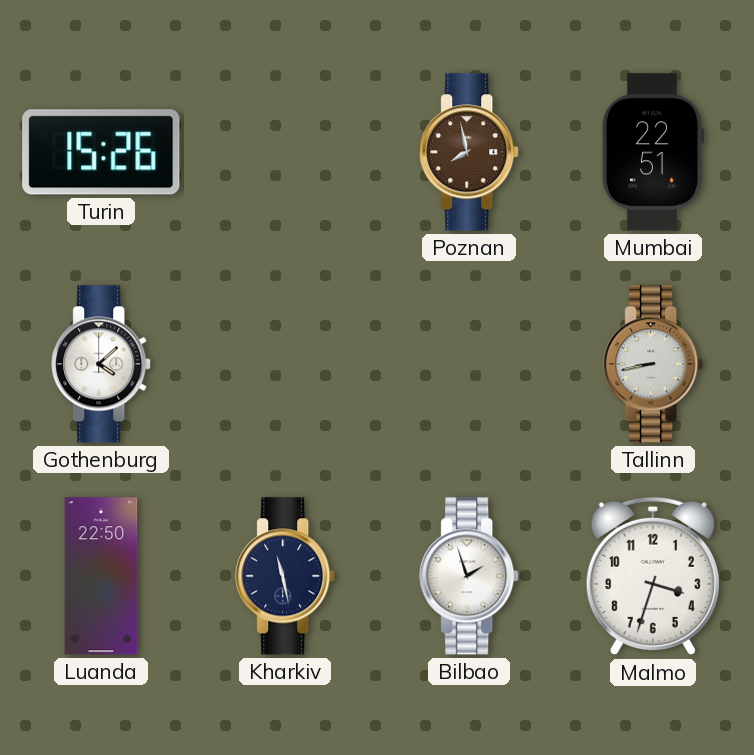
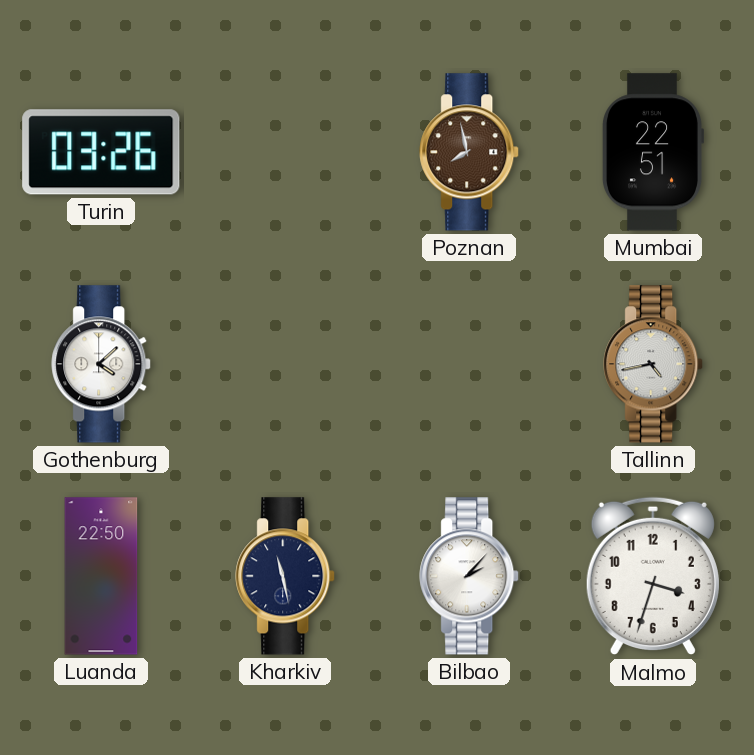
Turin: 15:26 -> 03:26 (101, 152)
Tallinn: 8:43 -> 4:43 (654, 364)
Bilbao: 1:57 -> 2:07 (470, 576)
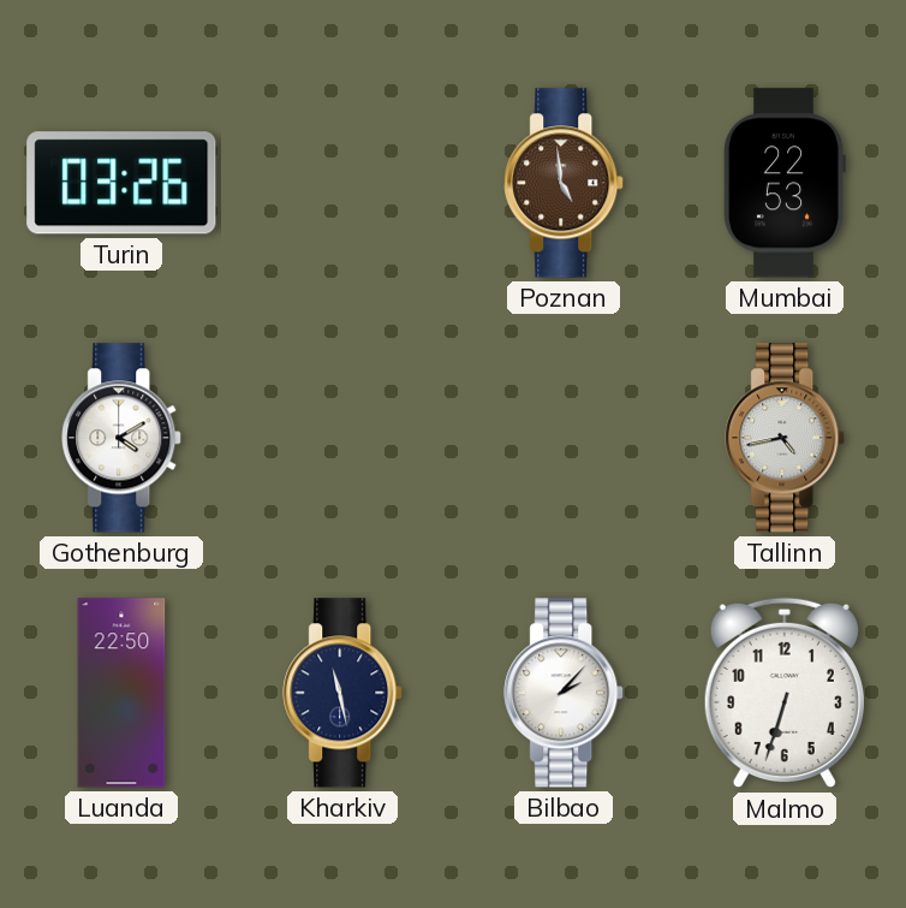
Poznan: 7:58 -> 4:59 (565, 183)
Mumbai: 22:51 -> 22:53 (783, 183)
Gothenburg: 4:08 -> 4:10 (123, 438)
Malmo: 3:33 -> 6:33 (785, 693)
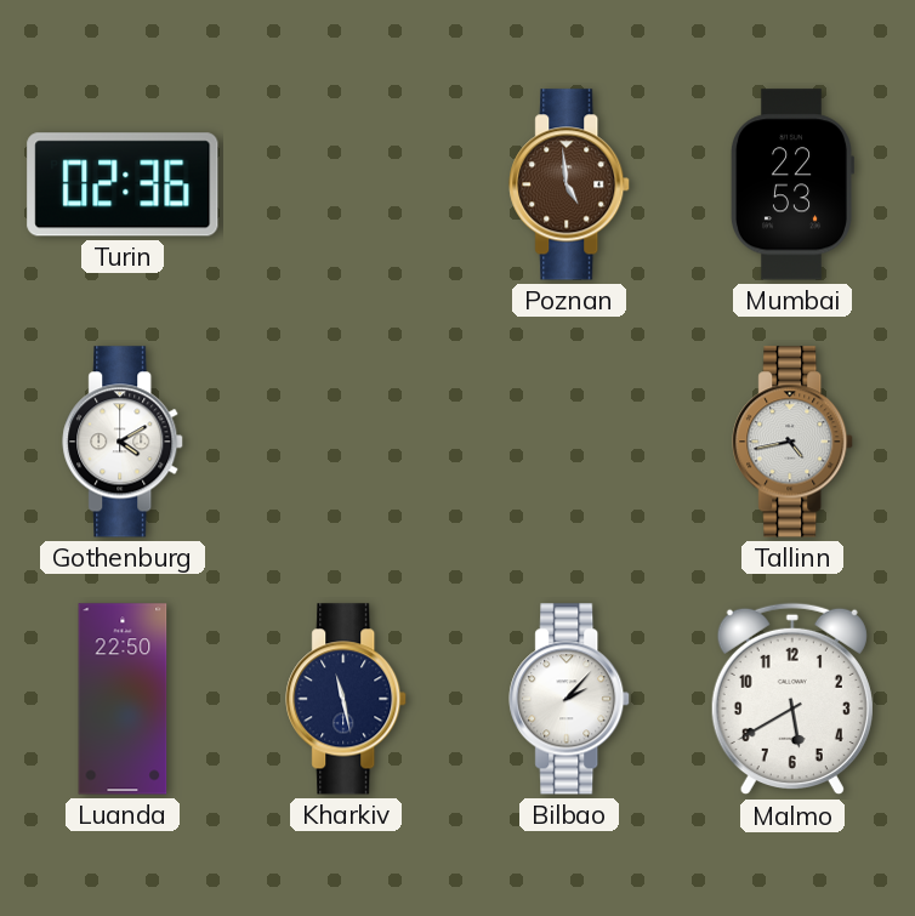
Turin: 03:26 -> 02:36 (123, 184)
Malmo: 6:33 -> 5:40 (792, 699)
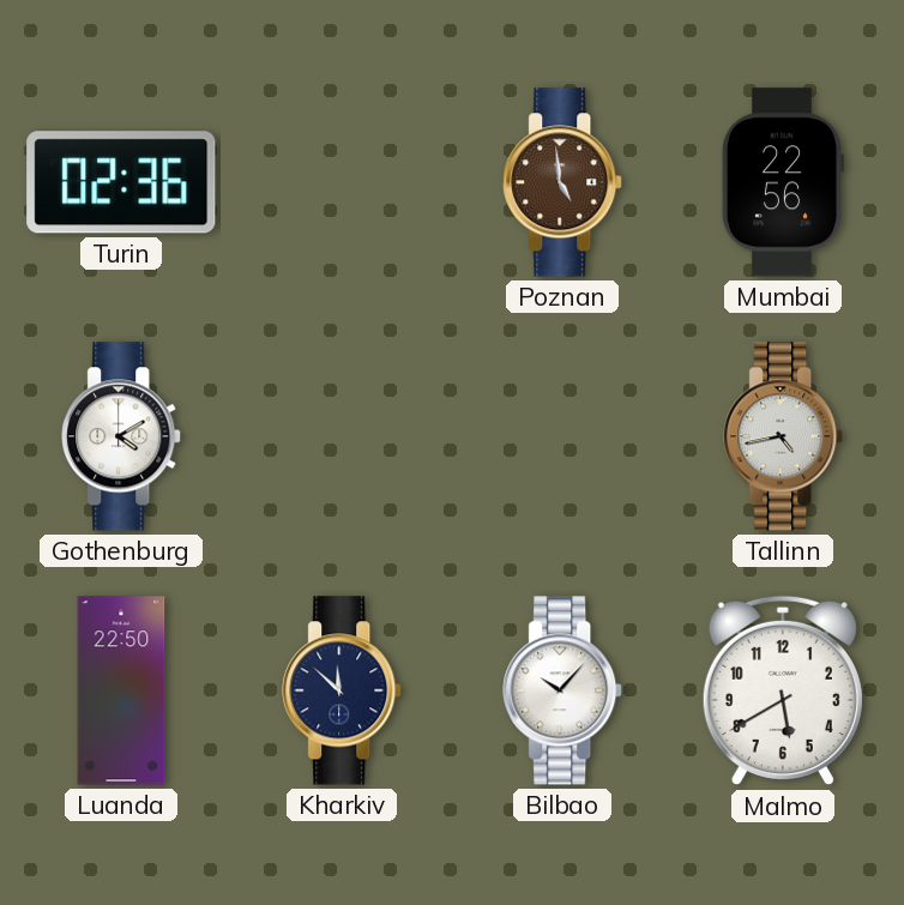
Mumbai: 22:53 -> 22:56 (782, 182)
Kharkiv: 11:28 -> 11:52 (343, 690)
Bilbao: 2:07 -> 10:07 (564, 690)
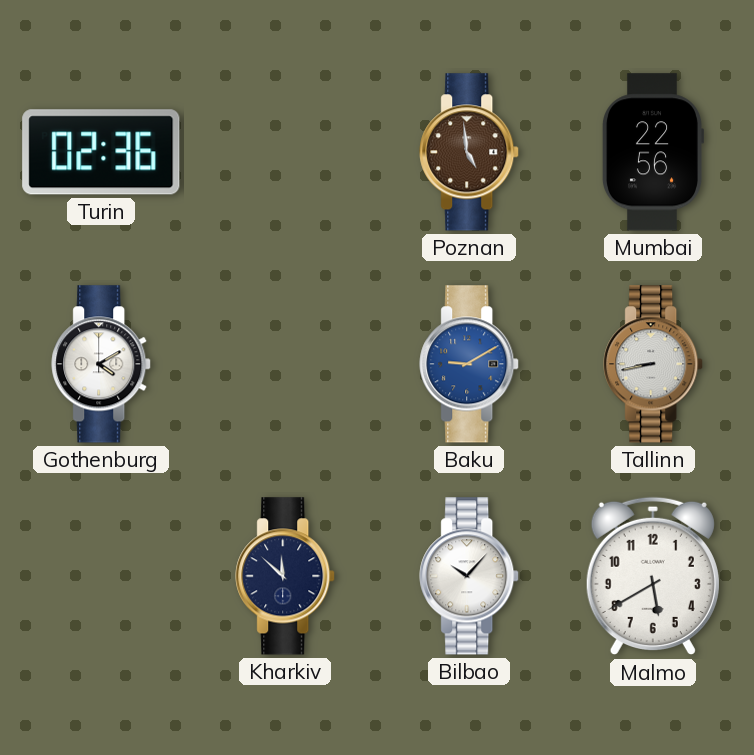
Baku: none -> 9:10 (470, 364)
Tallinn: 4:43 -> 8:43 (654, 364)
Luanda: 22:50 -> none (121, 690)
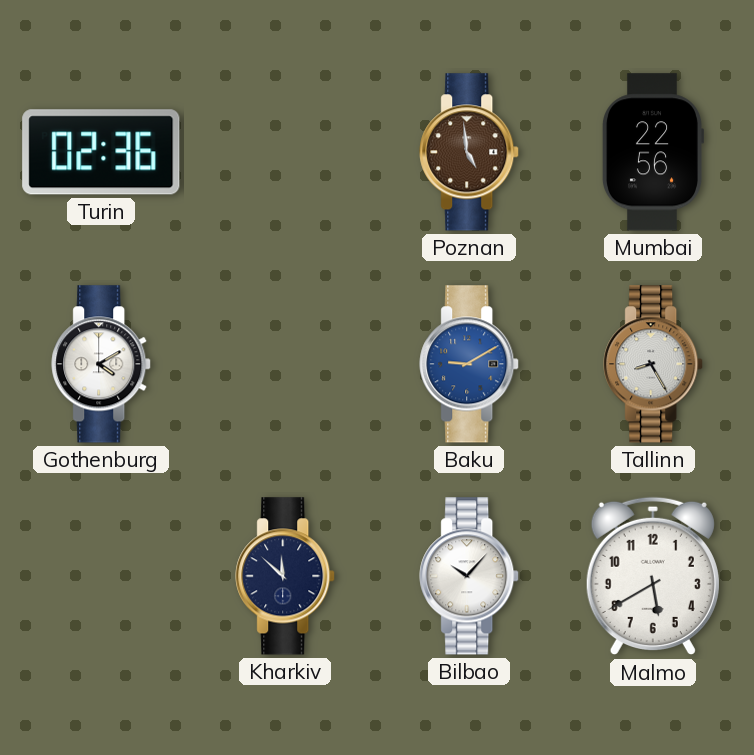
Tallinn: 8:43 -> 8:25 (654, 364)
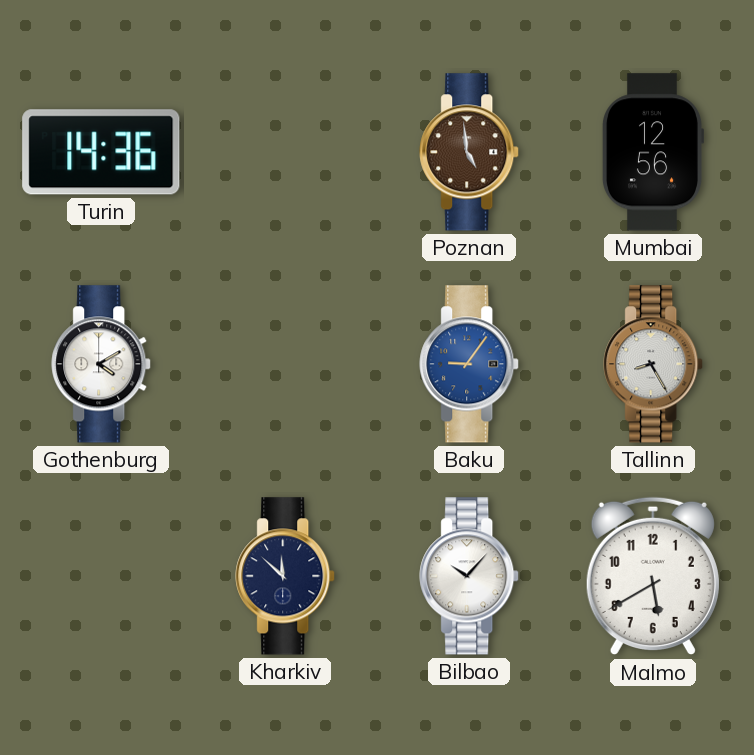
Turin: 02:36 -> 14:36 (101, 152)
Mumbai: 22:56 -> 12:56 (652, 152)
Baku: 9:10 -> 9:06 (470, 364)
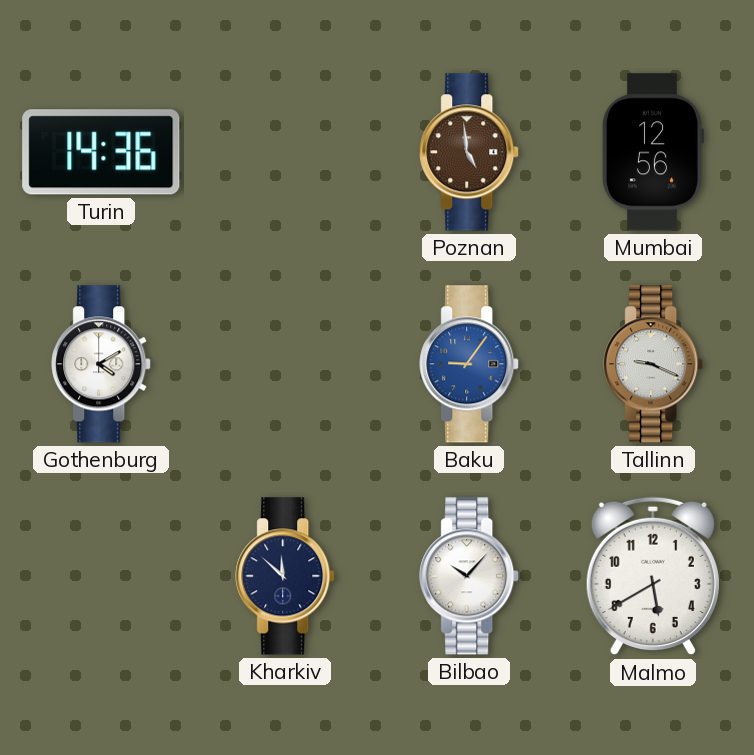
Tallinn: 8:25 -> 9:19 (654, 364)
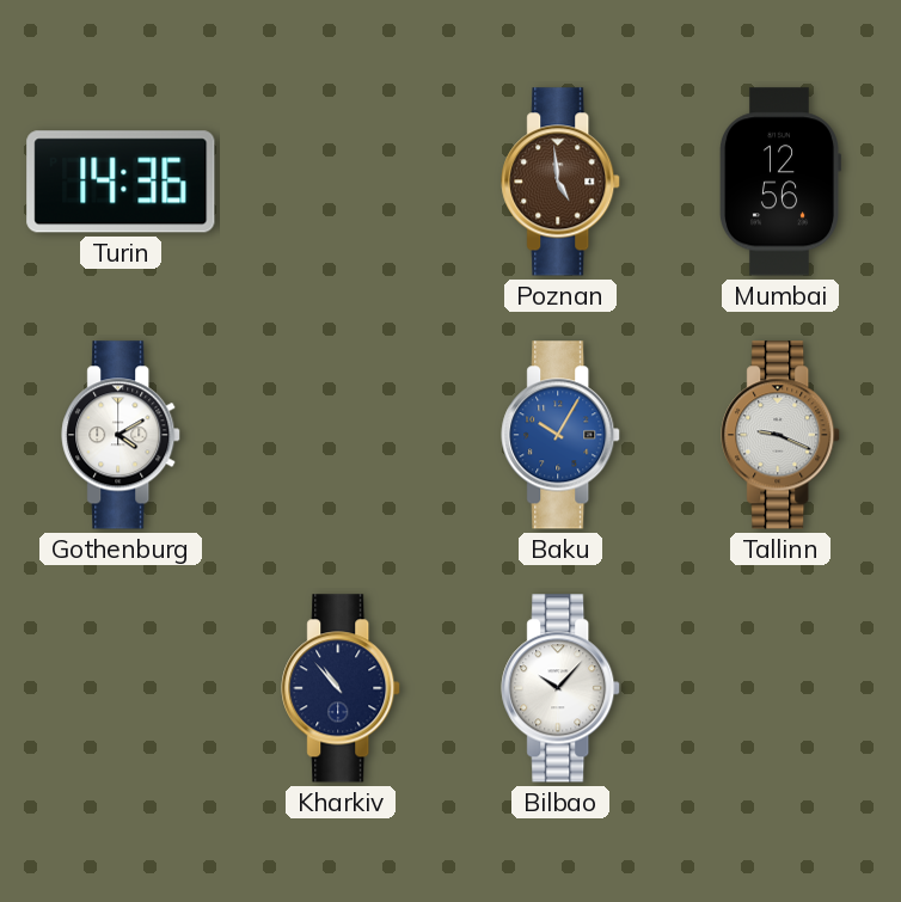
Baku: 9:06 -> 10:05 (562, 435)
Kharkiv: 11:52 -> 10:53 (342, 688)
Malmo: 5:40 -> none (653, 576)
